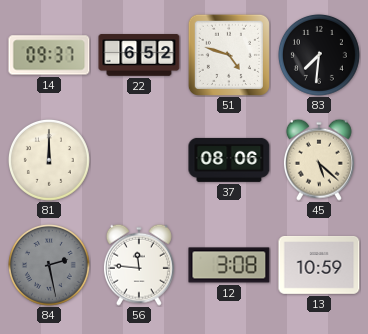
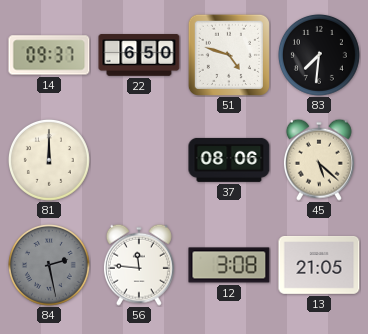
22: 6:52 -> 6:50 (139, 55)
13: 10:59 -> 21:05 (319, 265)
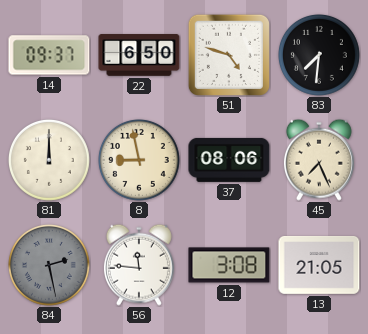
8: none -> 8:58 (139, 160)
45: 5:22 -> 7:26 (319, 160)
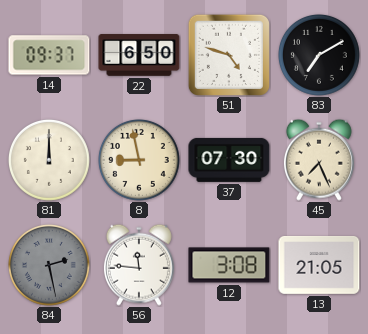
83: 7:31 -> 7:10 (319, 55)
37: 08:06 -> 07:30 (229, 160)
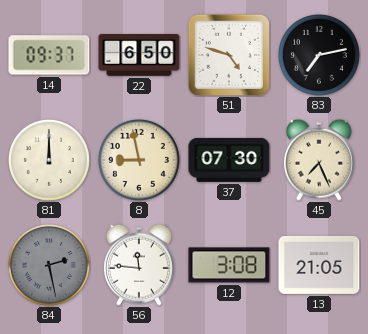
83: 7:10 -> 7:13 (319, 55)
